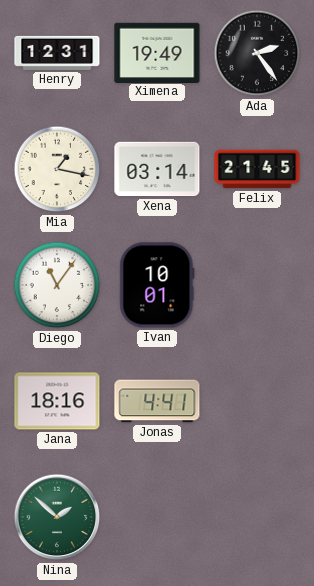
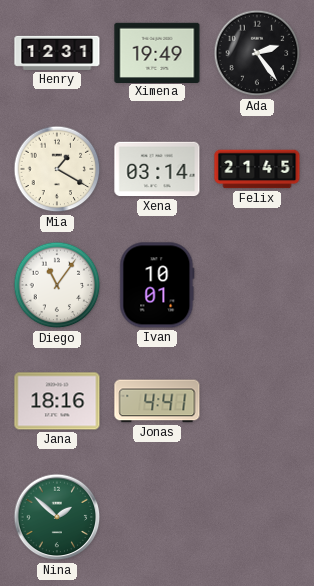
Mia: 1:17 -> 1:20 (57, 169)
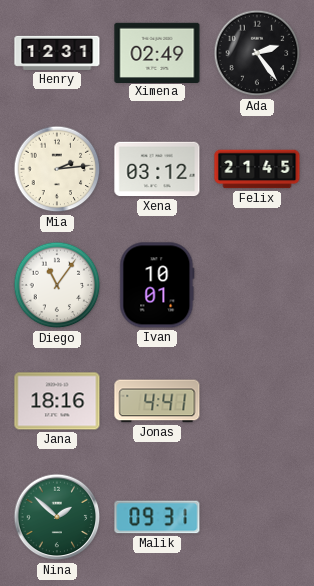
Ximena: 19:49 -> 02:49 (157, 52)
Mia: 1:20 -> 2:14 (57, 169)
Xena: 03:14 -> 03:12 (157, 169)
Malik: none -> 09:31 (157, 517)
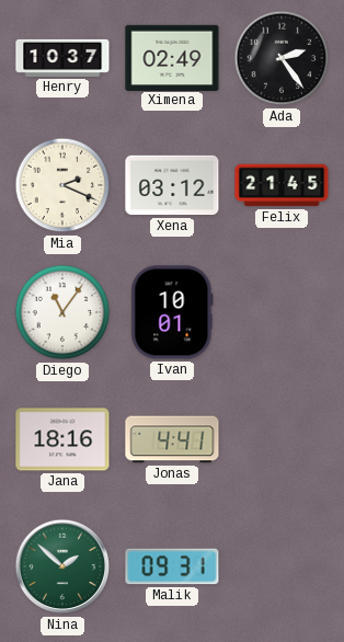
Henry: 12:31 -> 10:37 (62, 58)
Mia: 2:14 -> 2:19 (62, 185)
